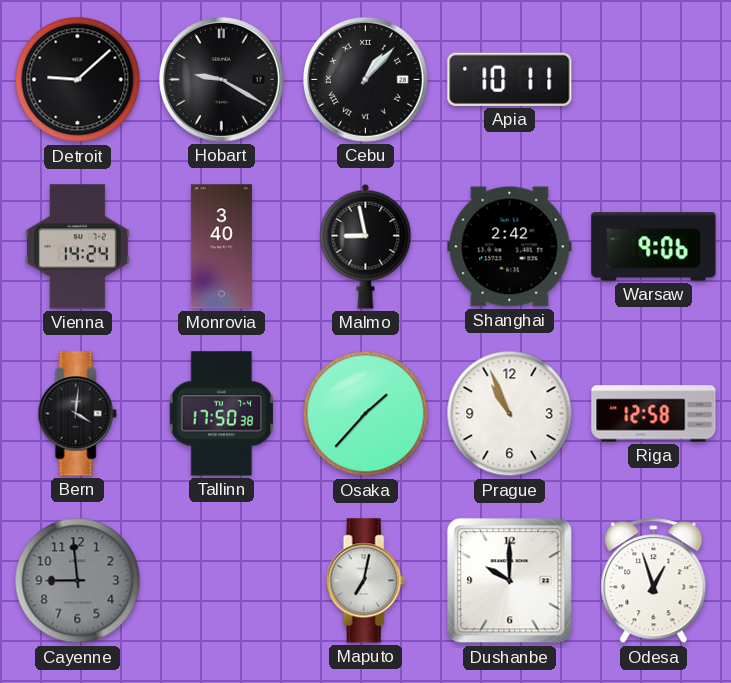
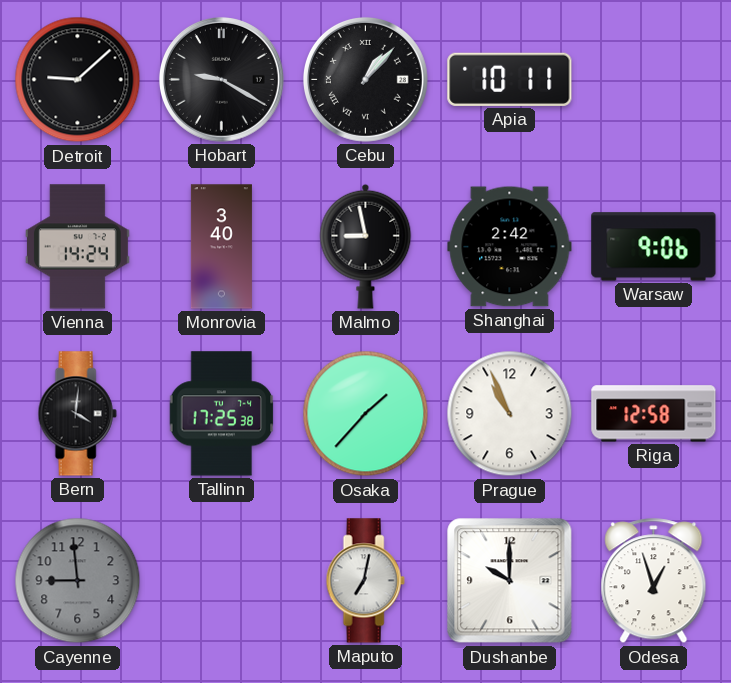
Tallinn: 17:50 -> 17:25 (222, 414)
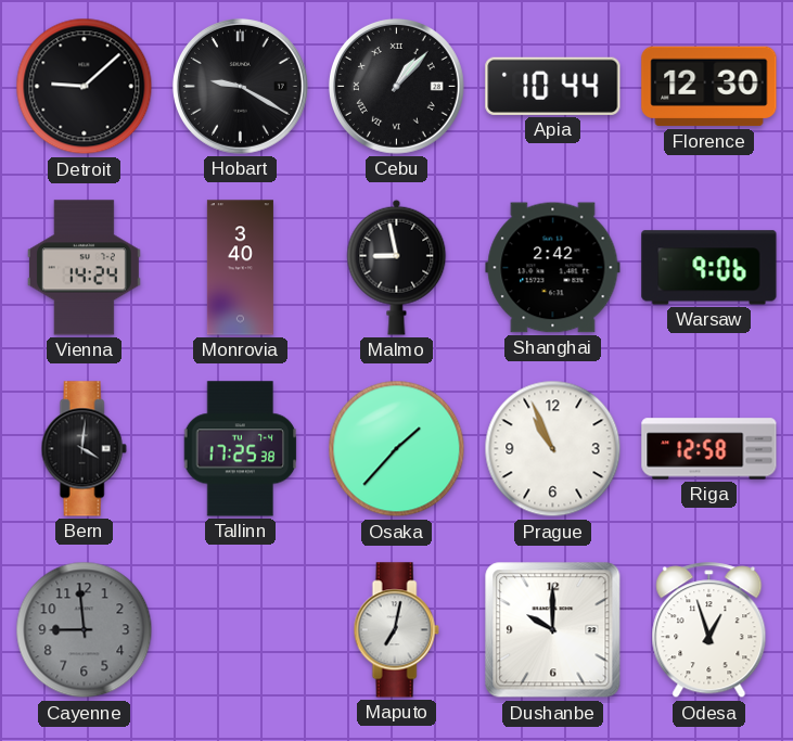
Apia: 10:11 -> 10:44 (553, 86)
Florence: none -> 12:30 (709, 87)
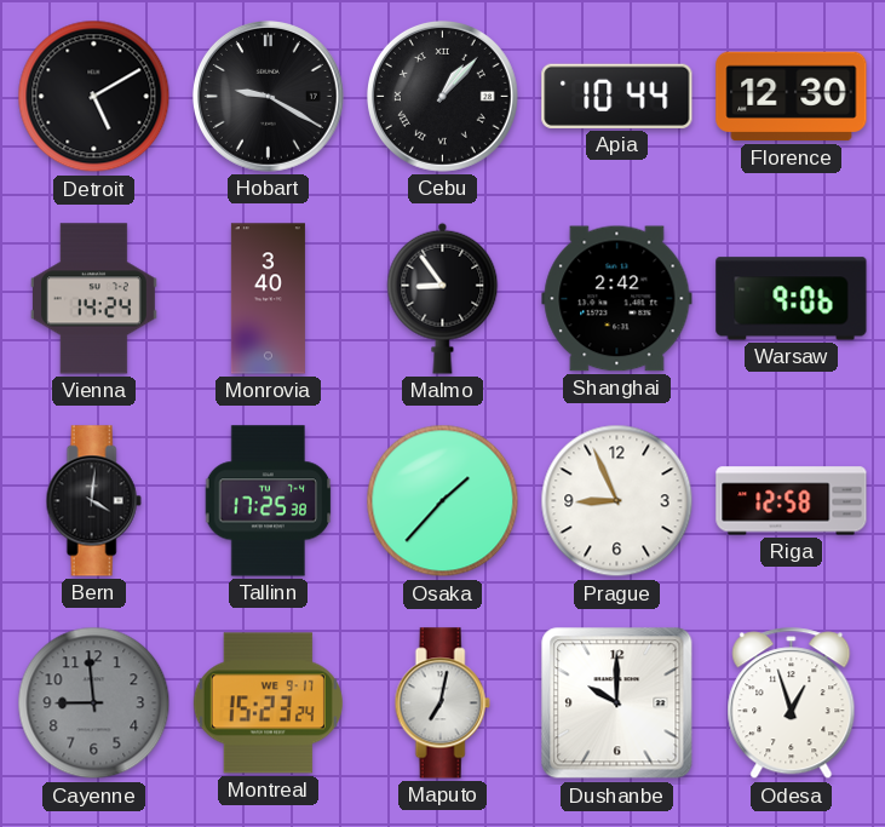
Detroit: 9:08 -> 5:10 (94, 97)
Malmo: 8:58 -> 8:54 (443, 298)
Prague: 10:56 -> 8:56 (617, 501)
Montreal: none -> 15:23 (268, 703)
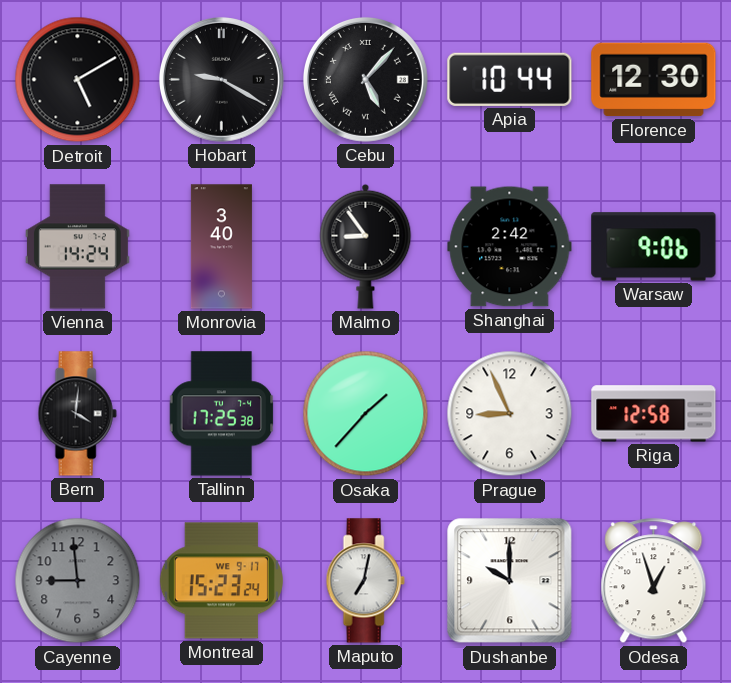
Cebu: 1:07 -> 5:07 (365, 79)
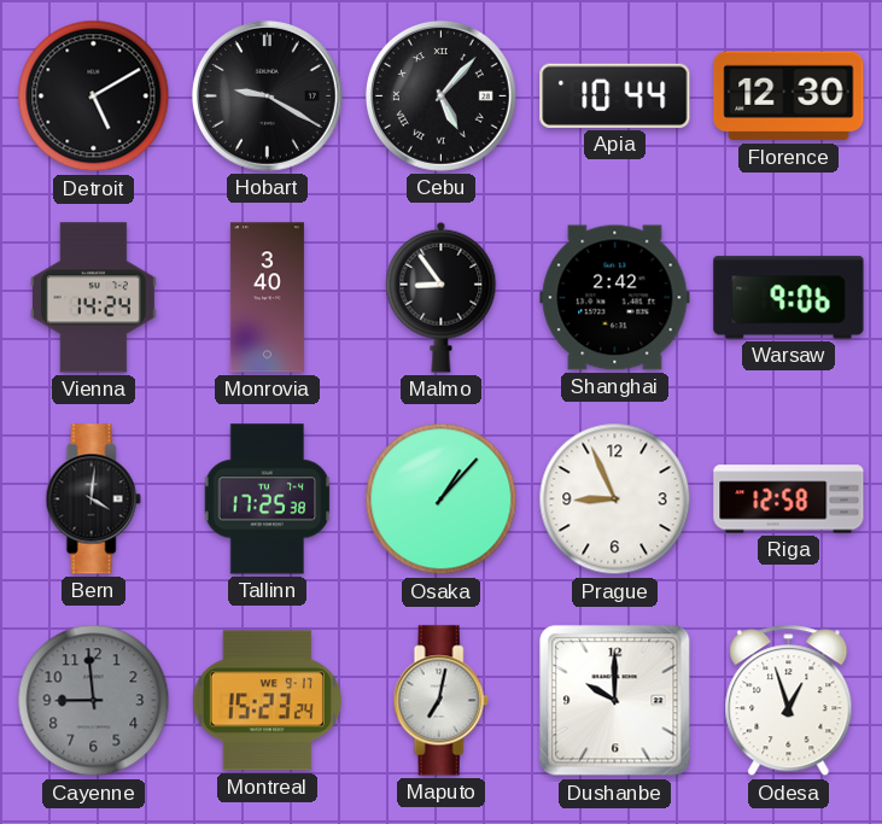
Osaka: 1:37 -> 1:07 (442, 499)
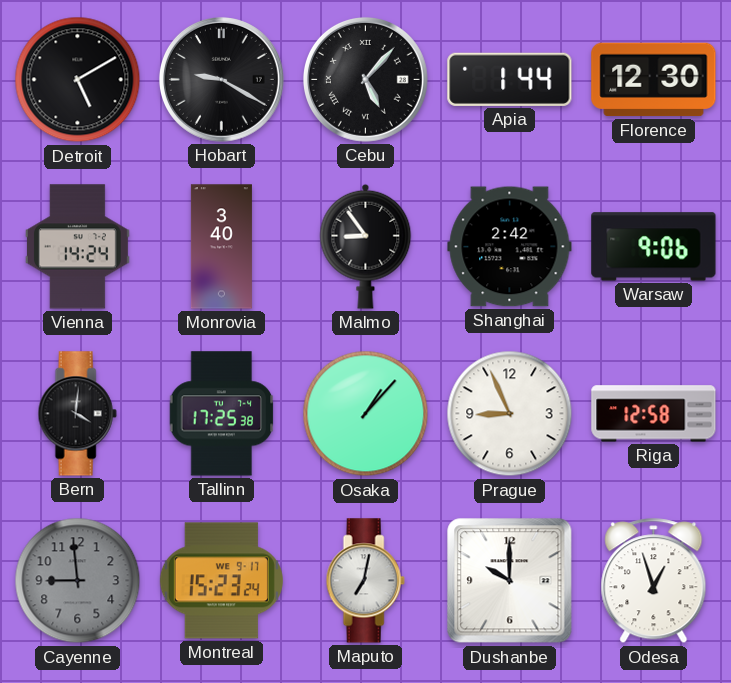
Apia: 10:44 -> 1:44 (510, 79)
